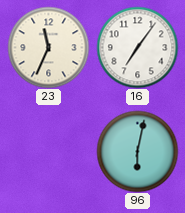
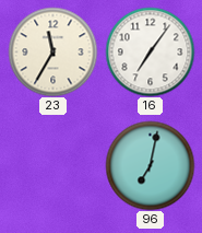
23: 11:34 -> 11:35 (52, 51)
96: 6:02 -> 7:02 (150, 165)
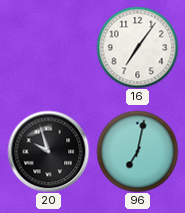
23: 11:35 -> none (52, 51)
20: none -> 9:57 (48, 151)
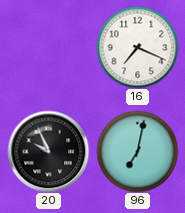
16: 7:06 -> 7:19 (137, 47)
20: 9:57 -> 9:56 (48, 151)
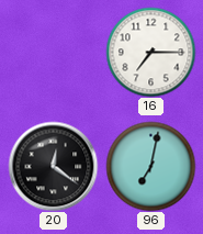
16: 7:19 -> 7:15 (150, 52)
20: 9:56 -> 12:21 (53, 166)
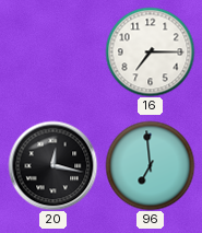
20: 12:21 -> 12:17 (52, 165)
96: 7:02 -> 6:59 (150, 165)
